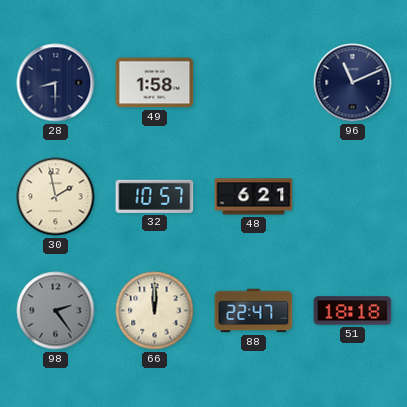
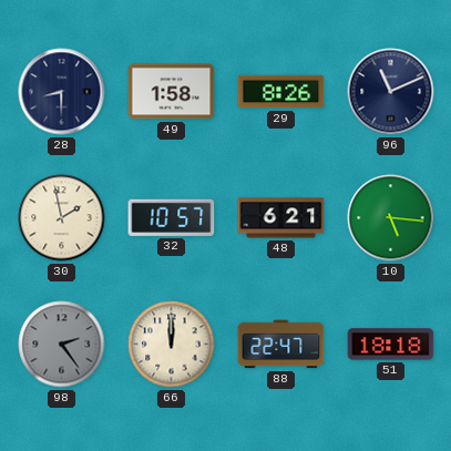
29: none -> 8:26 (281, 92)
10: none -> 5:16 (391, 218)
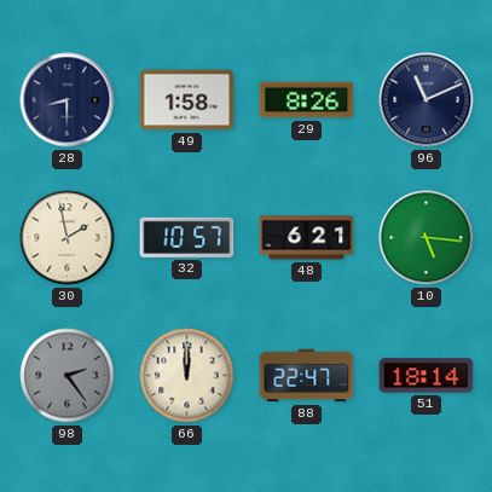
51: 18:18 -> 18:14 (427, 376)
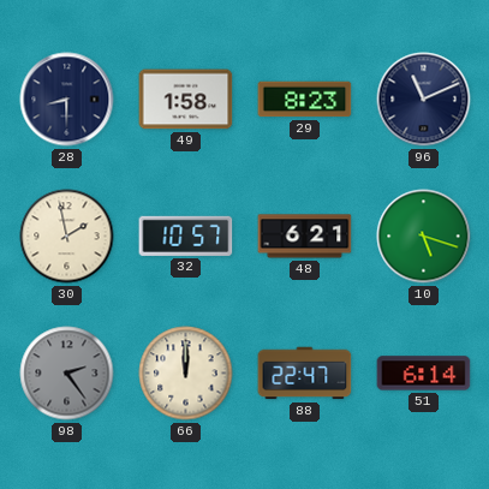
29: 8:26 -> 8:23 (305, 100)
10: 5:16 -> 5:18 (424, 237)
51: 18:14 -> 6:14 (424, 374)
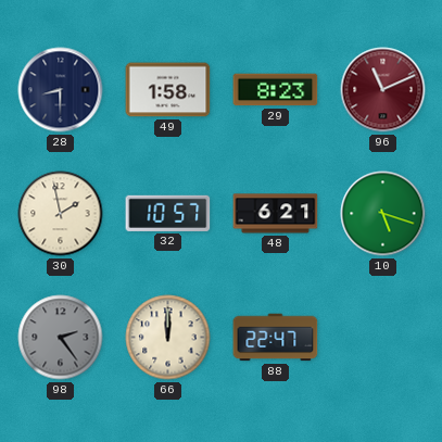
96 dial: navy -> burgundy (383, 90)
51: 6:14 -> none (424, 374)
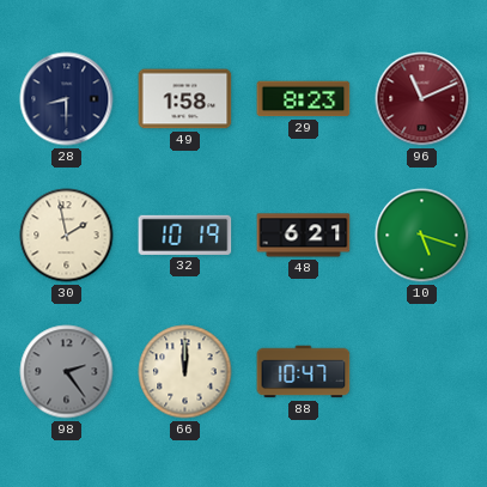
32: 10:57 -> 10:19 (185, 235)
88: 22:47 -> 10:47 (304, 372)
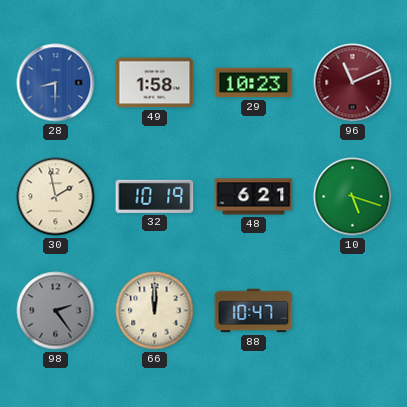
28 dial: navy -> blue (56, 83)
29: 8:23 -> 10:23 (254, 83)
